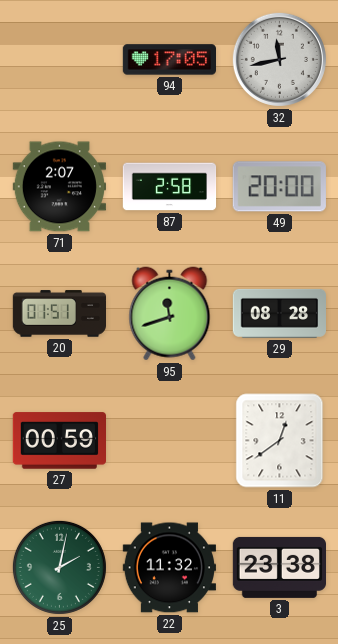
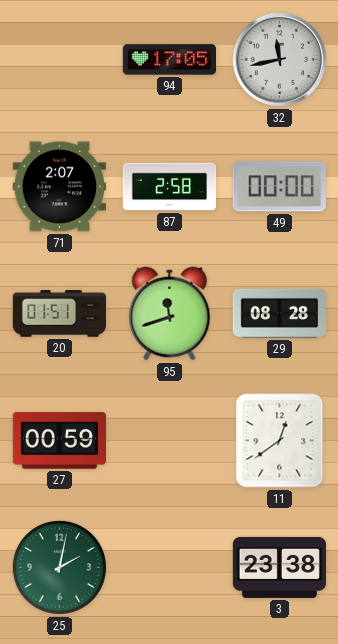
49: 20:00 -> 00:00 (279, 187)
22: 11:32 -> none (169, 568)
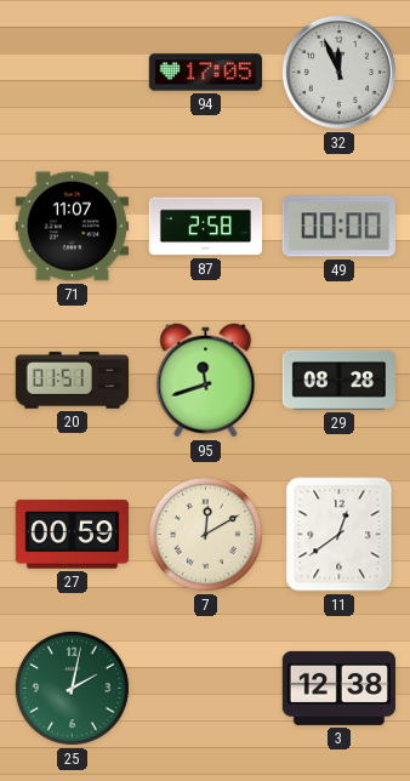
32: 11:43 -> 11:56 (338, 72)
71: 2:07 -> 11:07 (72, 227)
7: none -> 12:10 (205, 534)
3: 23:38 -> 12:38 (338, 688)
